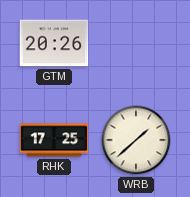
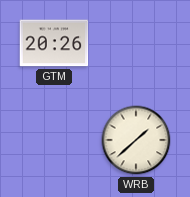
RHK: 17:25 -> none (54, 140)
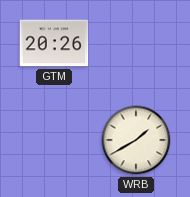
WRB: 1:38 -> 1:40 (136, 140)
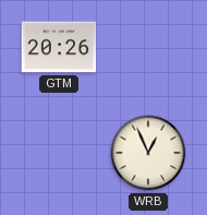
WRB: 1:40 -> 12:56 (148, 153)
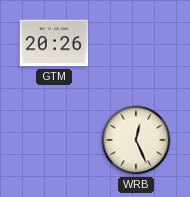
WRB: 12:56 -> 12:26 (136, 140)
